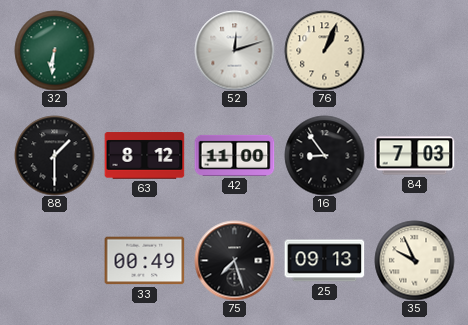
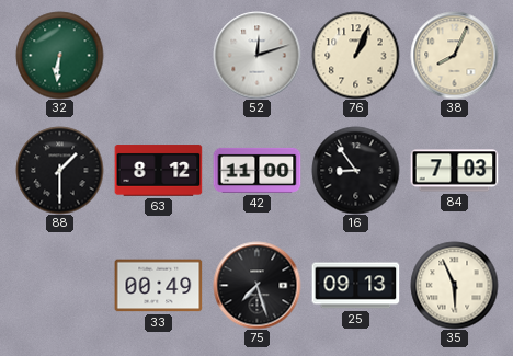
38: none -> 8:04 (454, 55)
35: 9:56 -> 5:56 (454, 285)
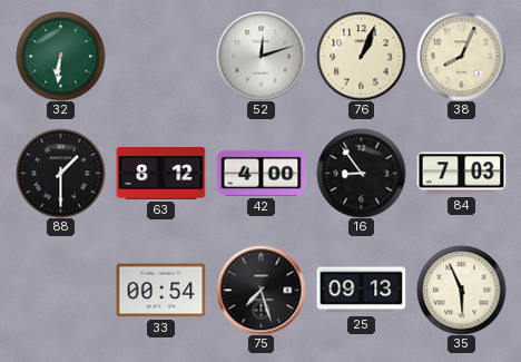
42: 11:00 -> 4:00 (260, 173)
33: 00:49 -> 00:54 (160, 291)
